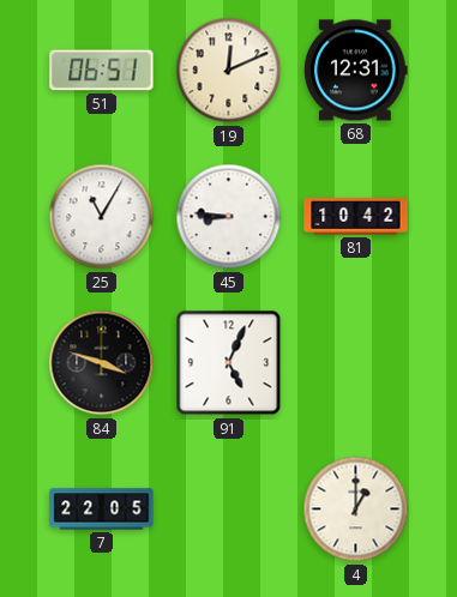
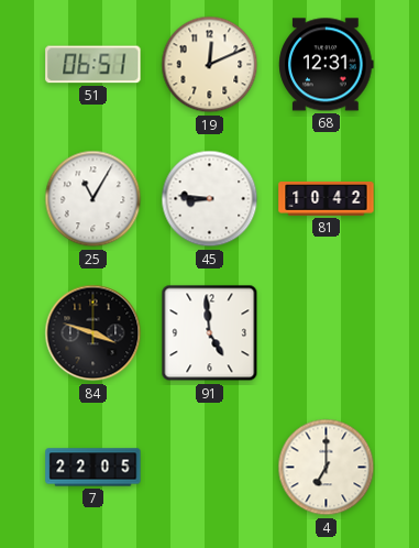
91: 5:04 -> 4:59 (210, 333)
4: 1:00 -> 7:00 (327, 468)
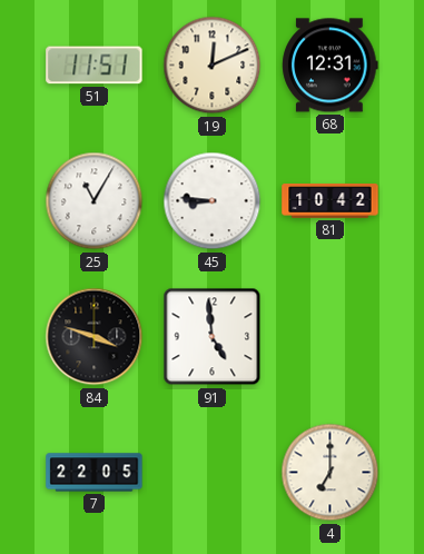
51: 06:51 -> 11:51 (95, 66)
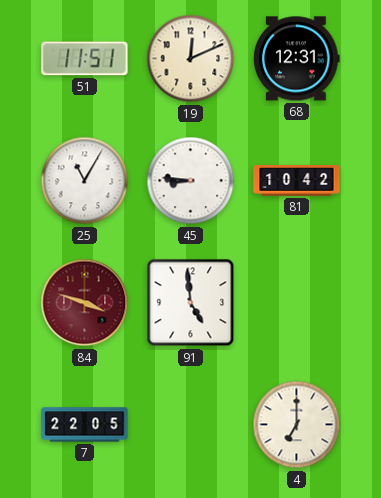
84 dial: black -> burgundy (85, 303)
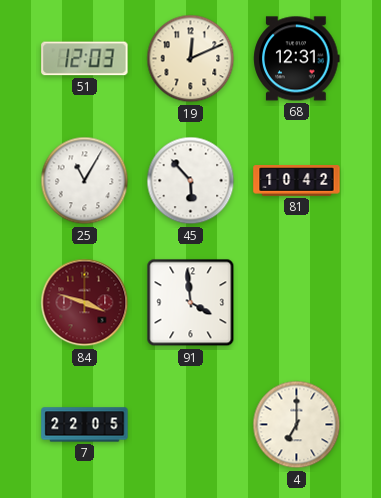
51: 11:51 -> 12:03 (85, 59)
45: 8:46 -> 5:53 (191, 181)
91: 4:59 -> 3:59 (191, 303)
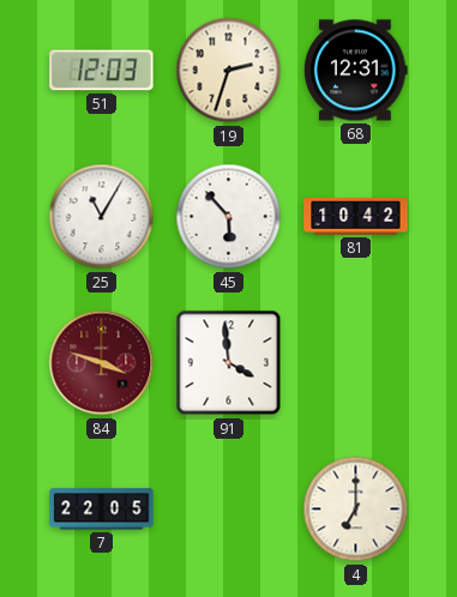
19: 12:11 -> 2:33 (229, 71)
